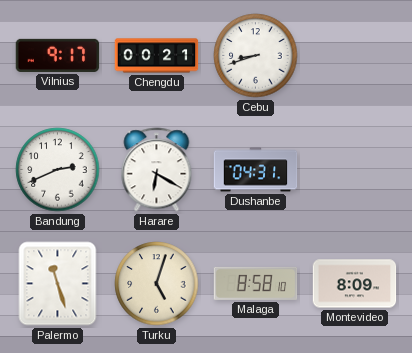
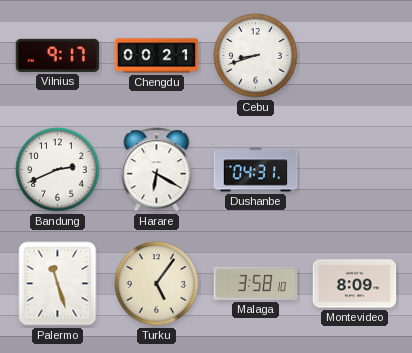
Turku: 5:03 -> 5:06 (157, 284)
Malaga: 8:58 -> 3:58 (256, 283)
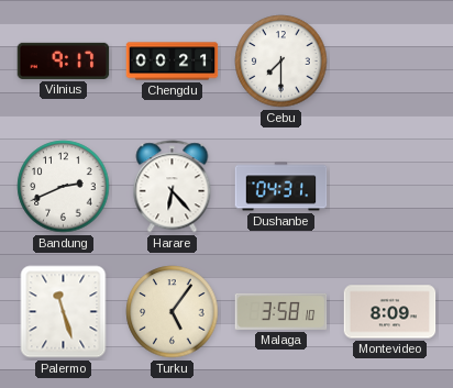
Cebu: 8:42 -> 7:30 (281, 62)
Harare: 6:20 -> 6:23 (173, 187)
